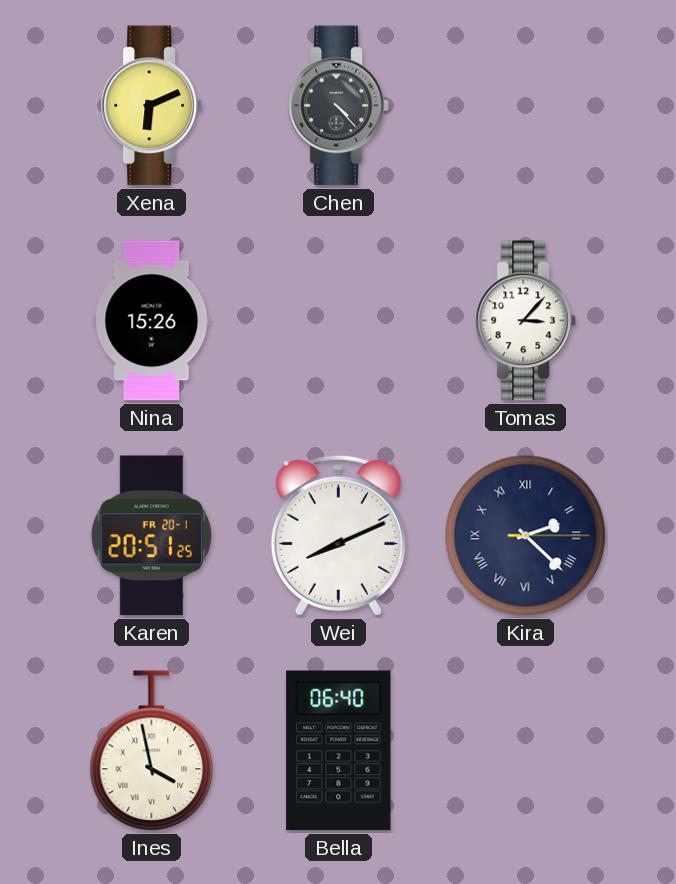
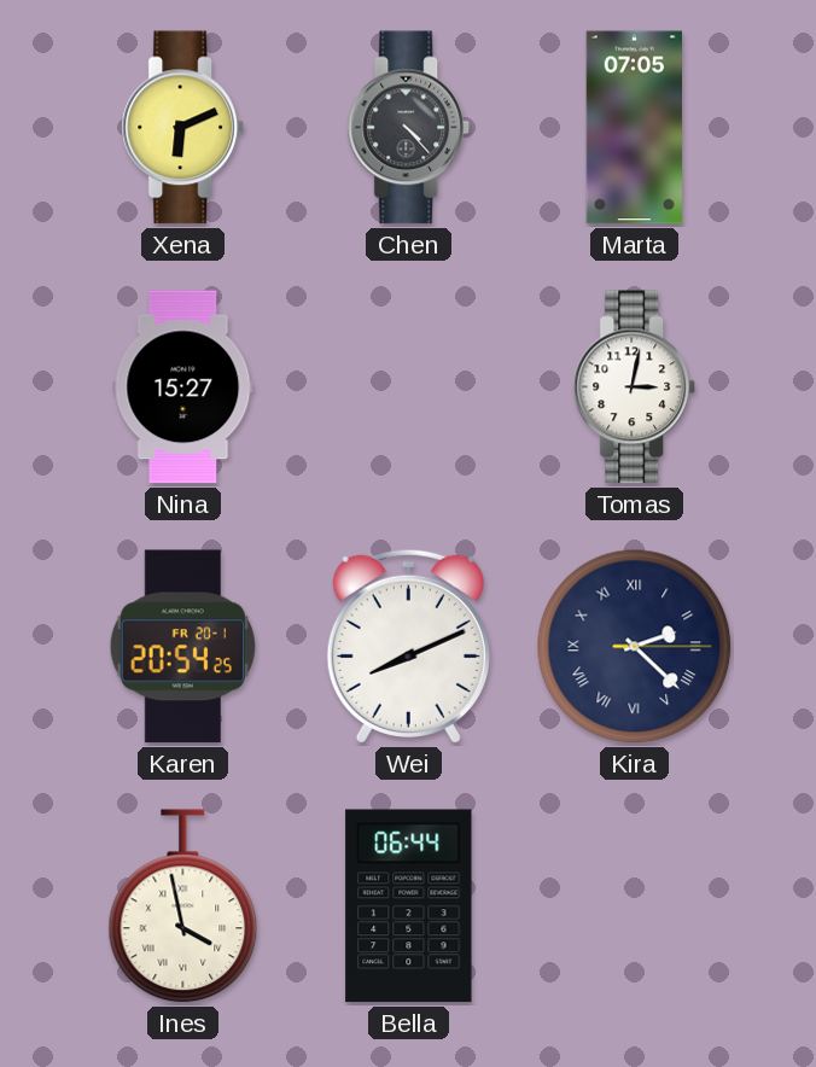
Marta: none -> 07:05 (635, 128)
Nina: 15:26 -> 15:27 (183, 387)
Tomas: 3:07 -> 3:02 (635, 387)
Karen: 20:51 -> 20:54 (182, 647)
Bella: 06:40 -> 06:44 (409, 906)
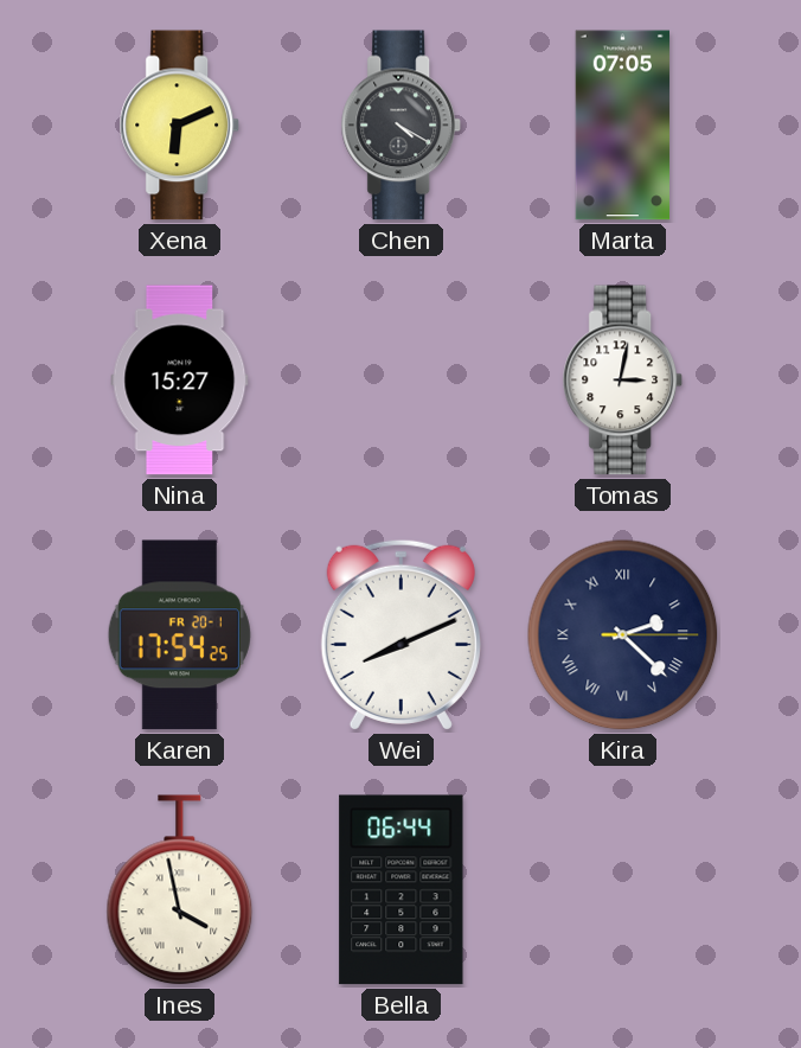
Chen: 4:23 -> 4:20 (402, 126)
Karen: 20:54 -> 17:54 (179, 635)
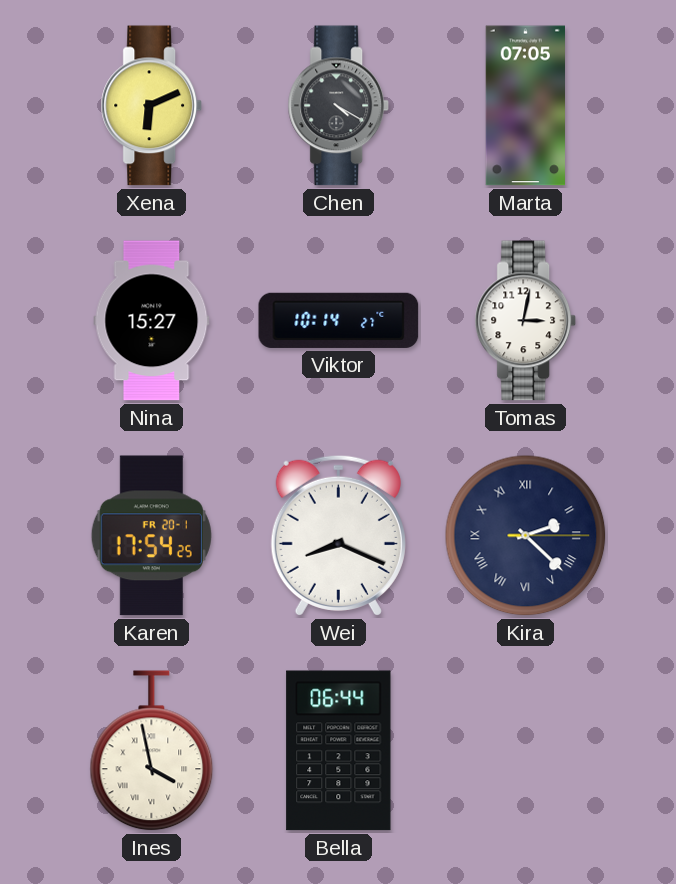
Viktor: none -> 10:14 (339, 320)
Wei: 8:11 -> 8:19 (338, 535)
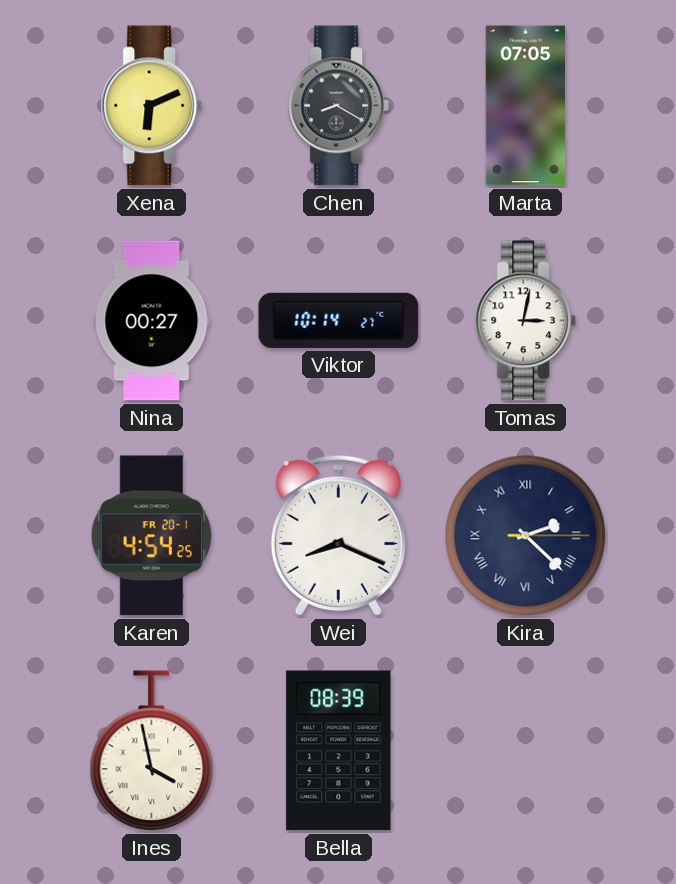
Chen: 4:20 -> 8:20 (339, 106)
Nina: 15:27 -> 00:27 (152, 321)
Karen: 17:54 -> 4:54 (151, 536)
Bella: 06:44 -> 08:39 (339, 751)
